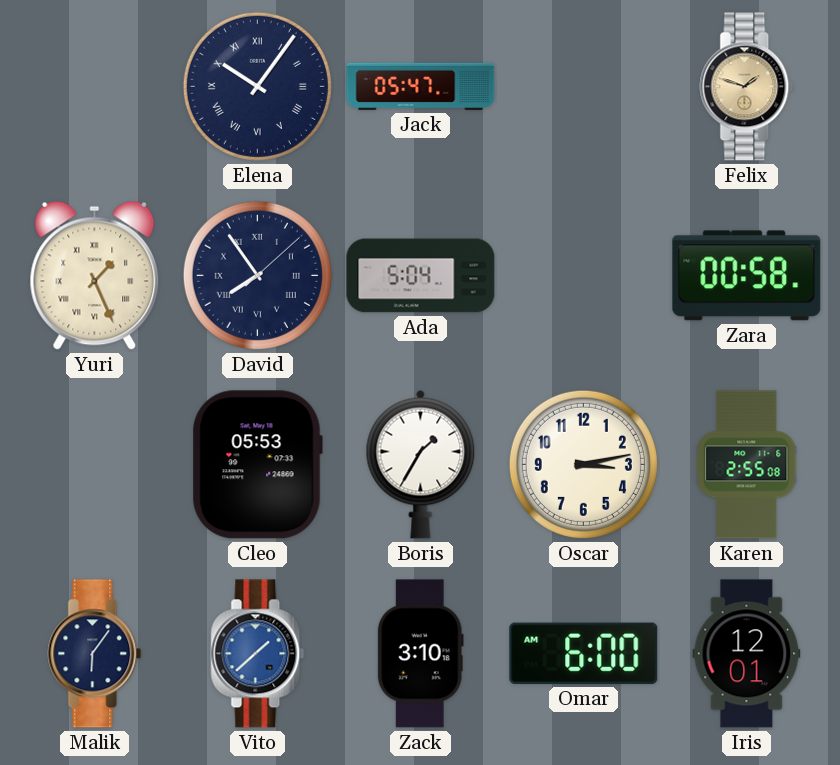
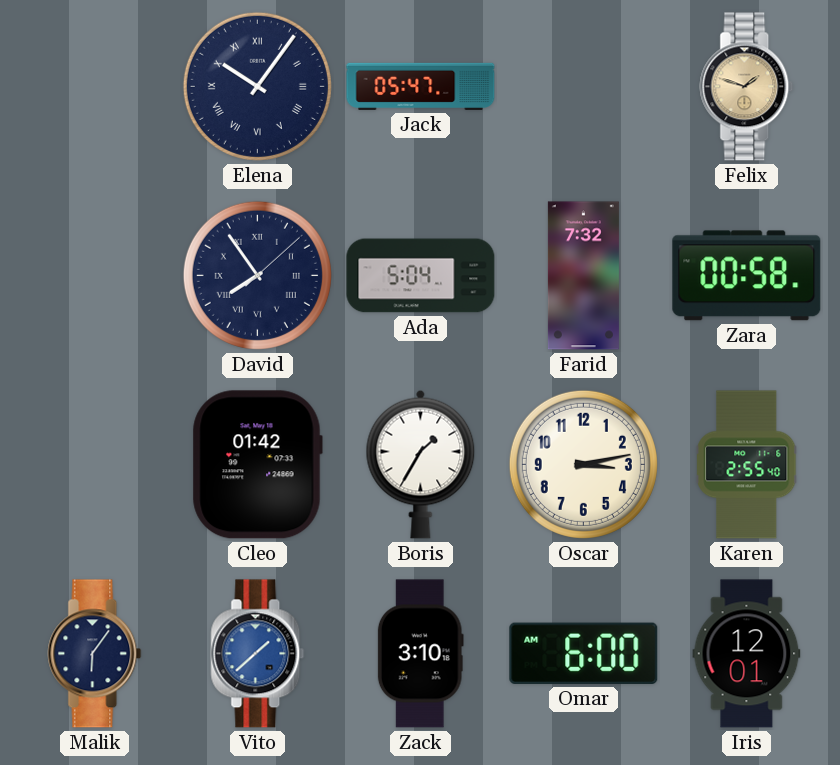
Yuri: 1:26 -> none (95, 275)
Farid: none -> 7:32 (583, 276)
Cleo: 05:53 -> 01:42 (257, 465)
Karen: 2:55:08 -> 2:55:40 (747, 465)
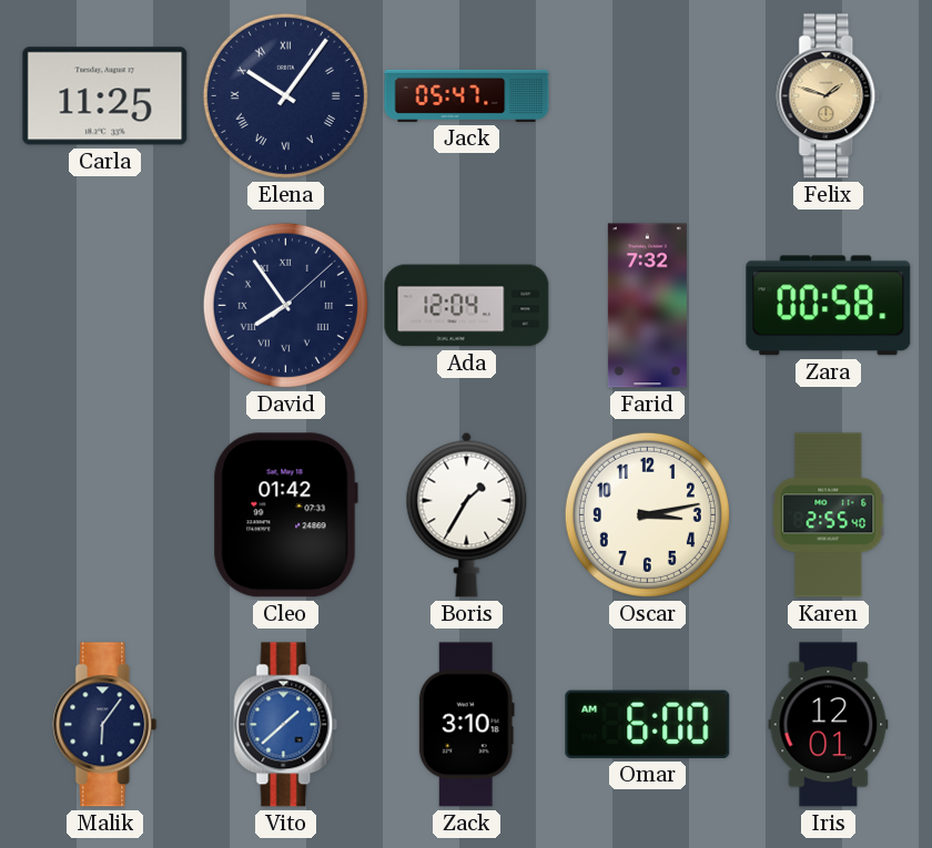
Carla: none -> 11:25 (105, 96)
Ada: 5:04 -> 12:04 (467, 306)
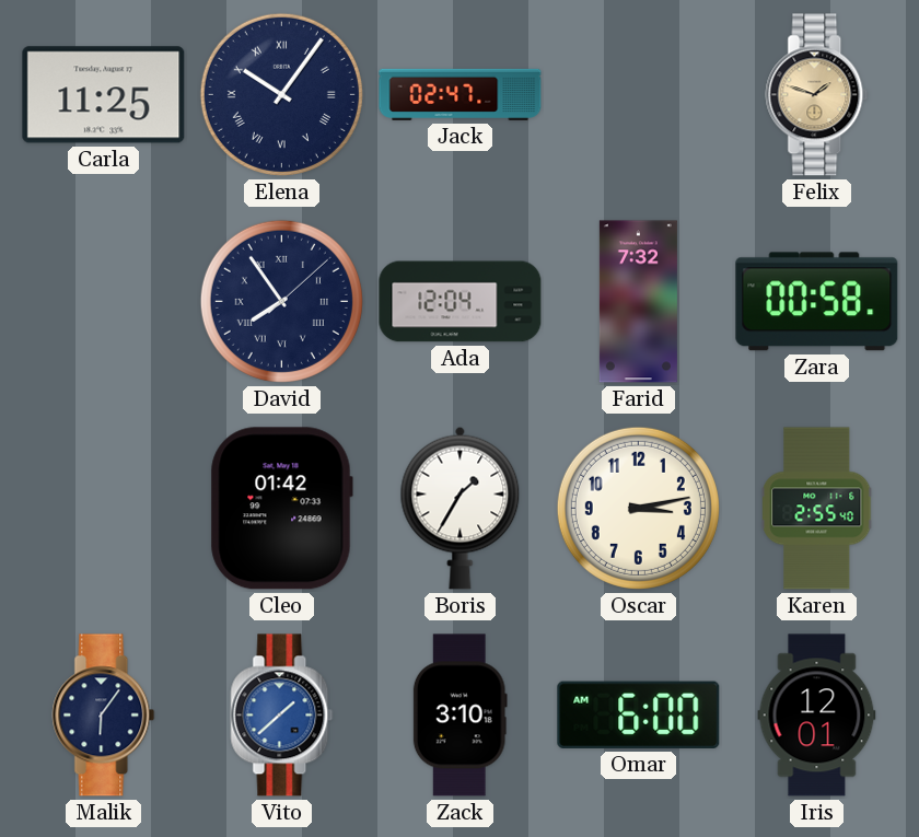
Jack: 05:47 -> 02:47 (461, 94)
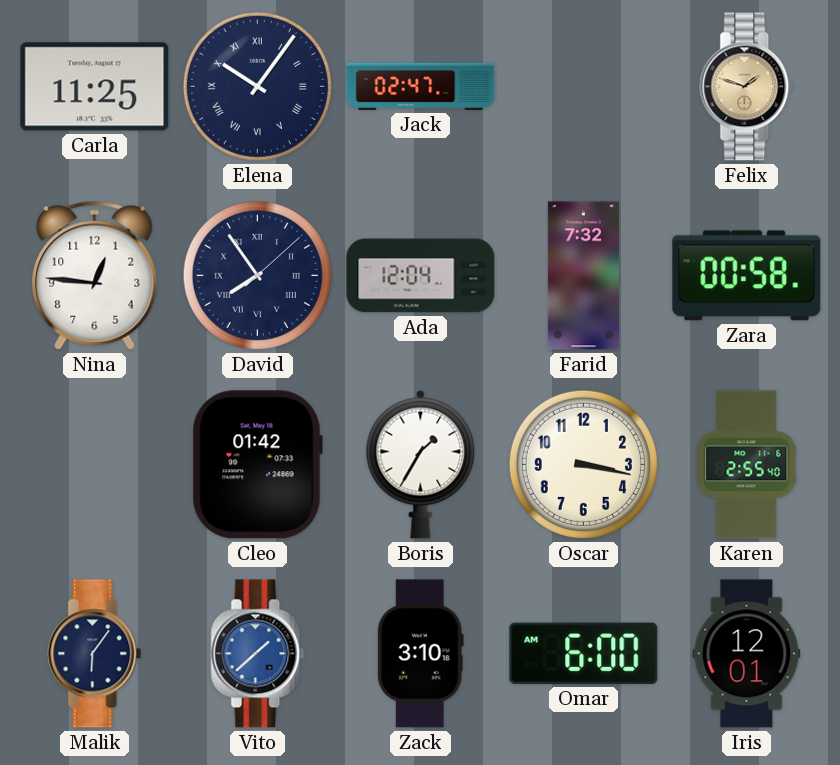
Nina: none -> 12:46 (95, 275)
Oscar: 3:13 -> 3:17 (583, 464)
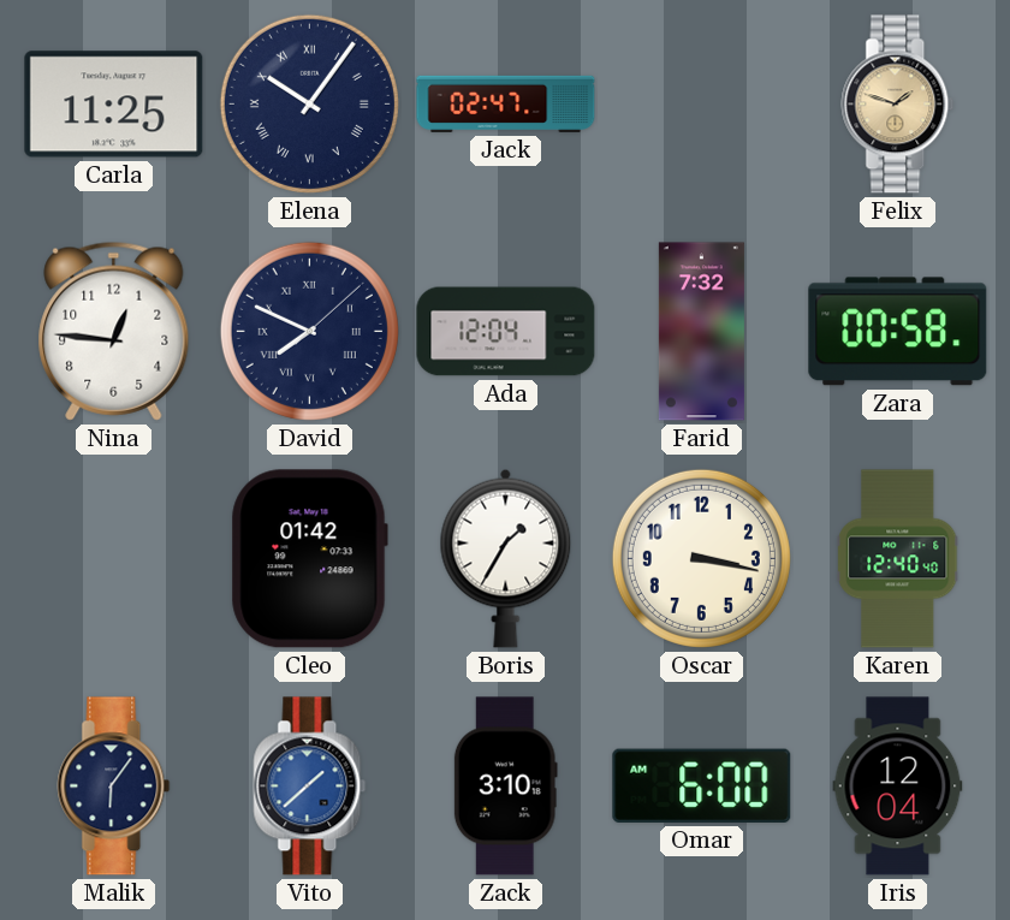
David: 7:54 -> 7:49 (309, 331)
Karen: 2:55 -> 12:40 (898, 559)
Iris: 12:01 -> 12:04 (898, 787)
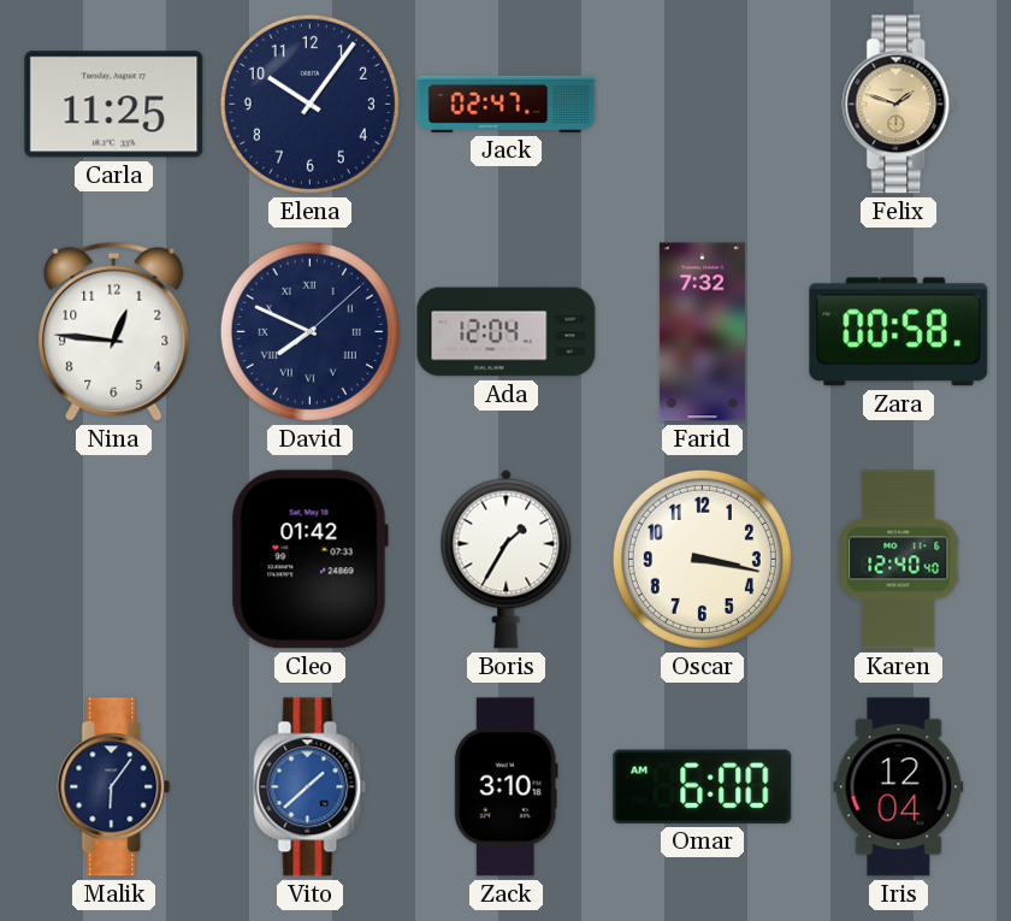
Elena numerals: Roman -> Arabic (309, 104)
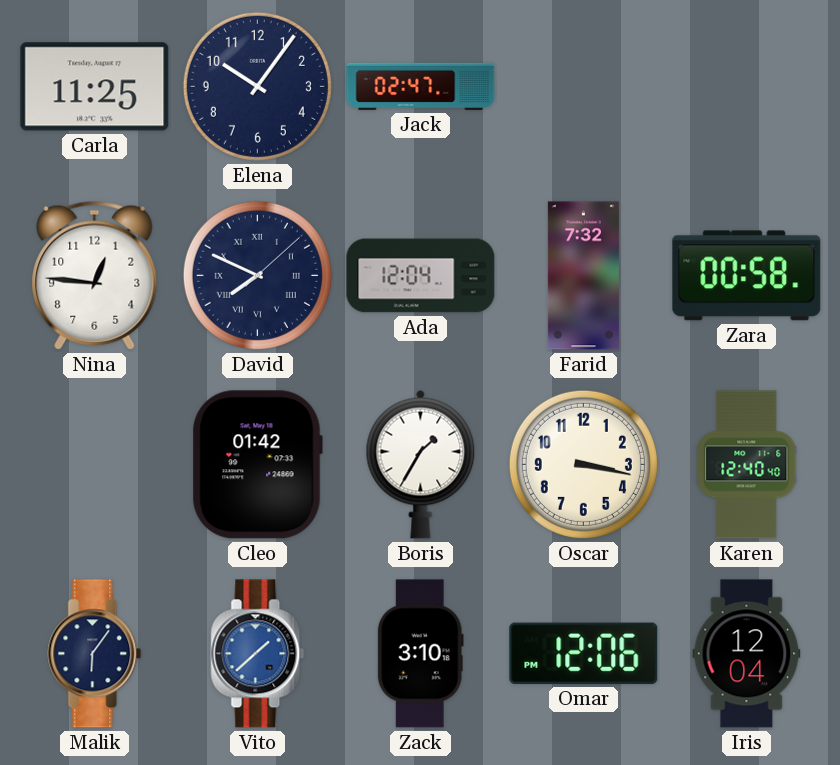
Felix: 1:48 -> none (899, 105)
Omar: 6:00 -> 12:06 (584, 653)
